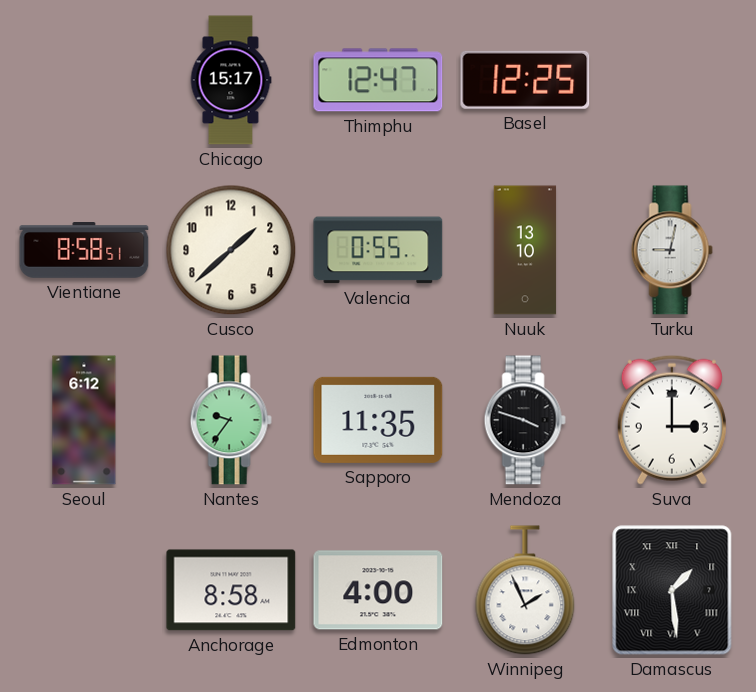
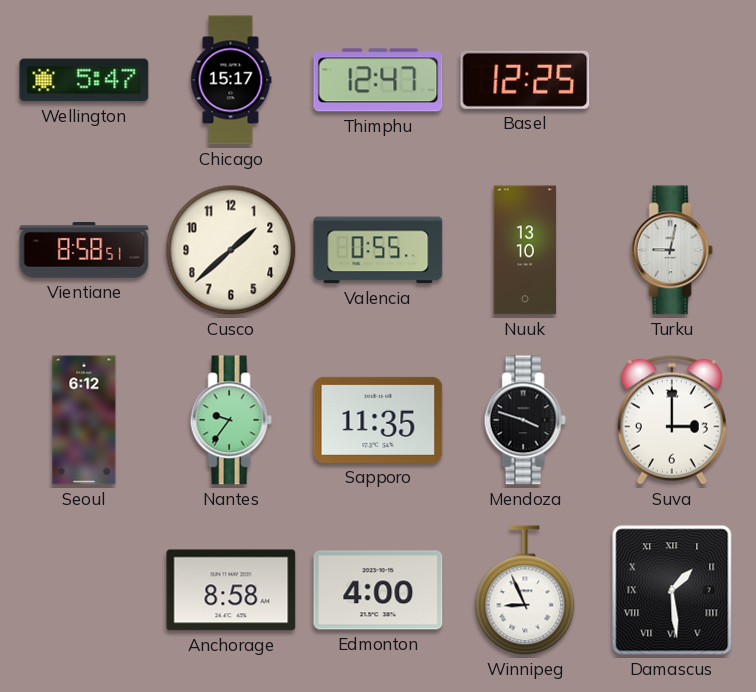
Wellington: none -> 5:47 (84, 80)
Winnipeg: 1:56 -> 8:56 (525, 590)
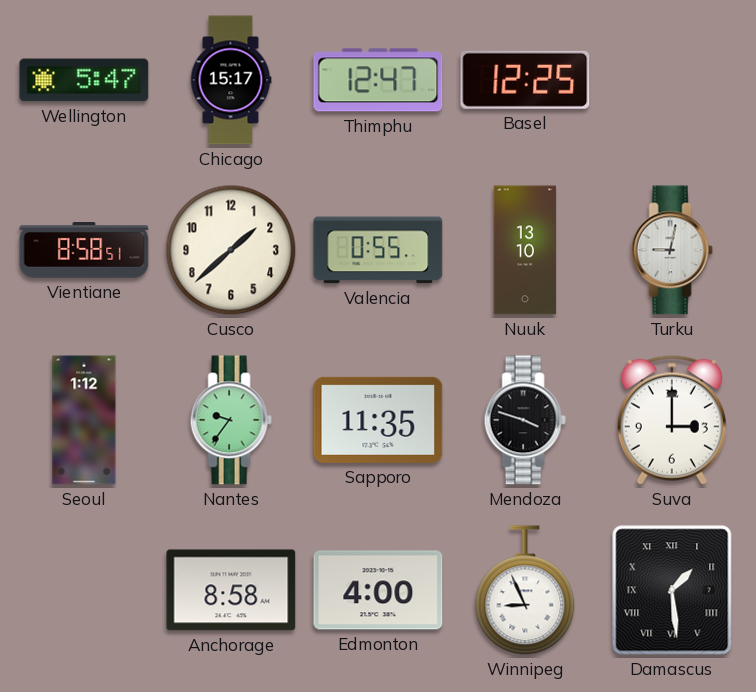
Seoul: 6:12 -> 1:12 (84, 420)
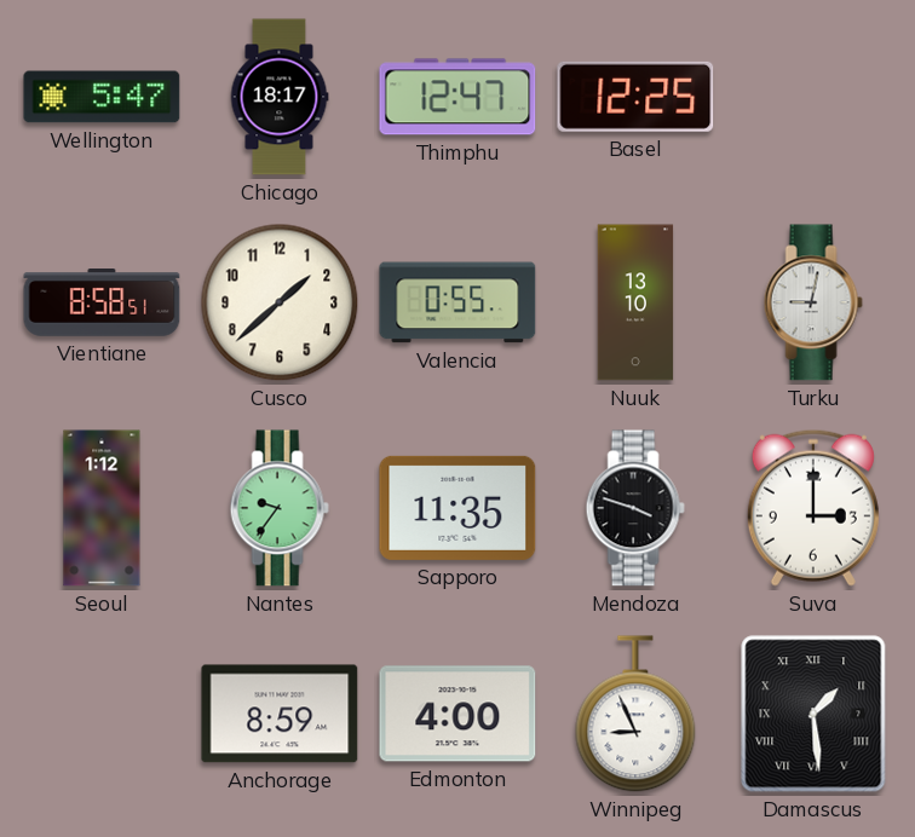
Chicago: 15:17 -> 18:17 (280, 97)
Anchorage: 8:58 -> 8:59 (280, 714)
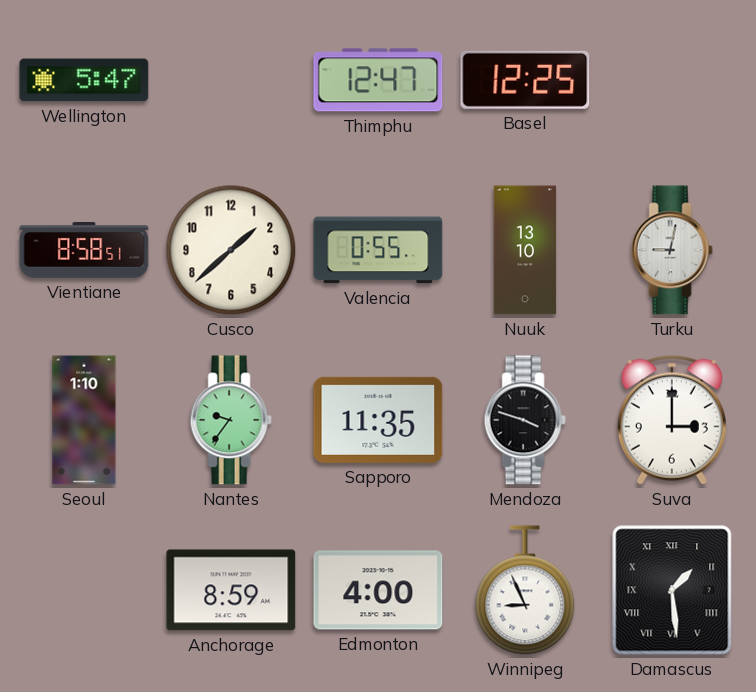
Chicago: 18:17 -> none (280, 97)
Seoul: 1:12 -> 1:10 (84, 420)
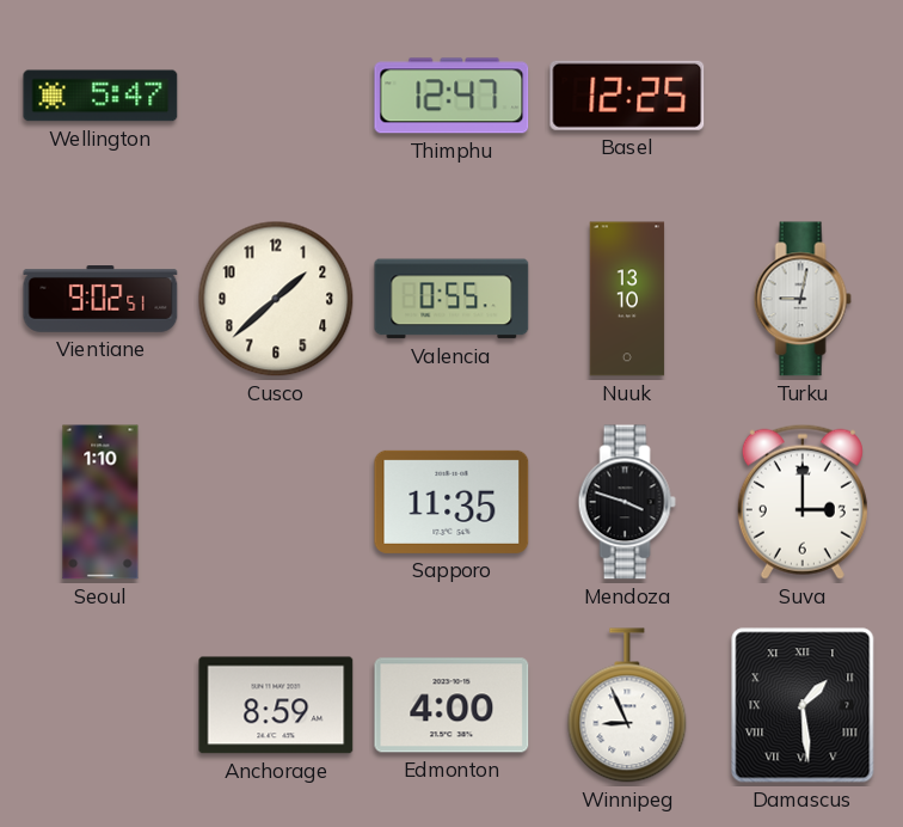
Vientiane: 8:58 -> 9:02 (100, 300)
Nantes: 9:36 -> none (231, 420)
